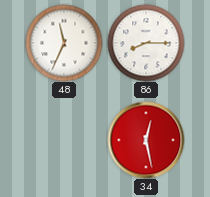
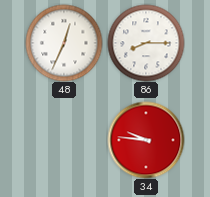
48: 11:34 -> 12:34 (64, 43)
34: 12:28 -> 9:46 (146, 140)
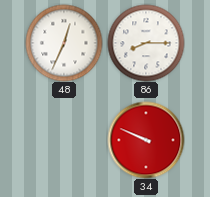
34: 9:46 -> 9:49 (146, 140)
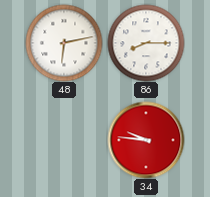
48: 12:34 -> 6:13 (64, 43)
34: 9:49 -> 9:46 (146, 140)
